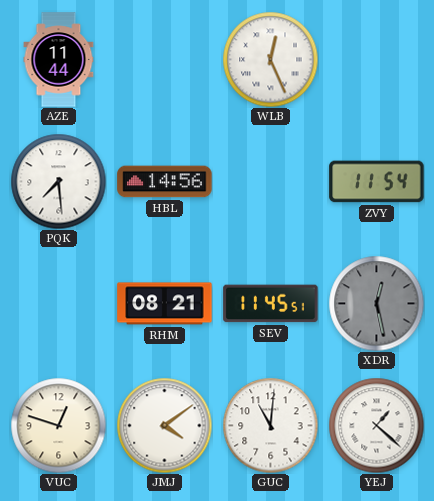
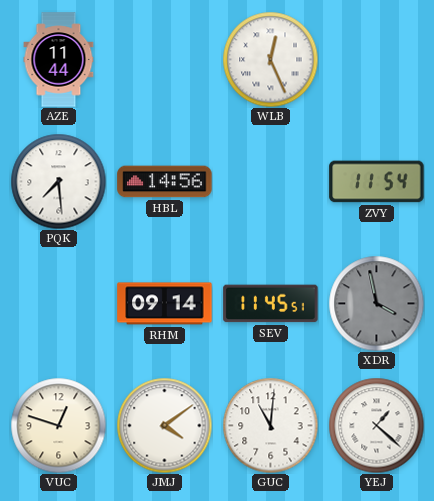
RHM: 08:21 -> 09:14 (165, 304)
XDR: 12:28 -> 3:58 (376, 303)
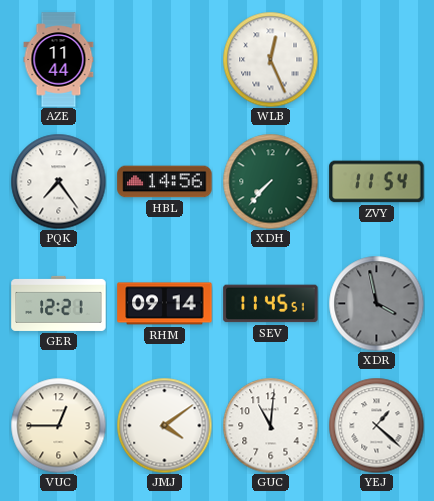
PQK: 7:29 -> 7:24 (58, 181)
XDH: none -> 7:37 (270, 181)
GER: none -> 12:21 (59, 303)
VUC: 12:48 -> 12:45 (58, 425)
